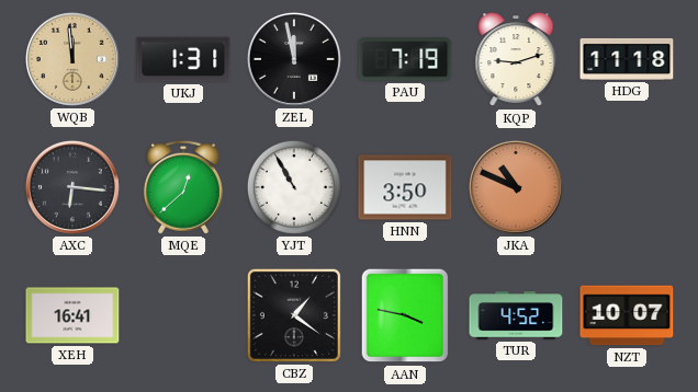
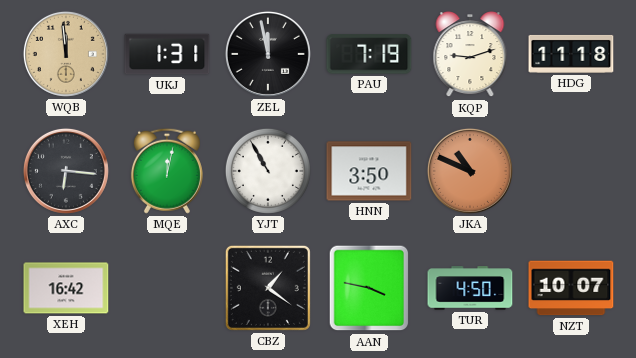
MQE: 12:38 -> 12:02 (167, 171)
XEH: 16:41 -> 16:42 (66, 288)
TUR: 4:52 -> 4:50 (470, 288)
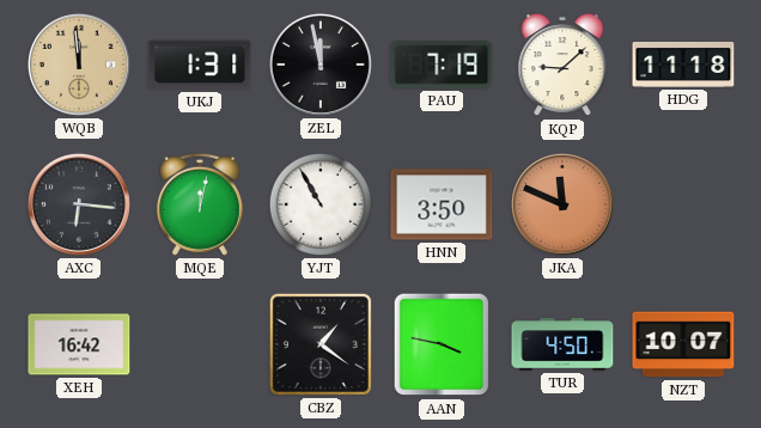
KQP: 9:12 -> 9:08 (562, 66)
JKA: 10:49 -> 11:49 (562, 204)
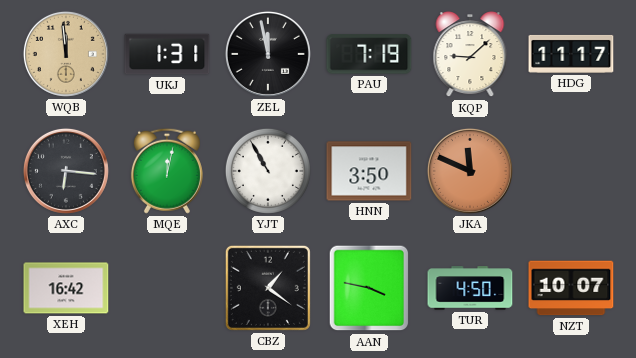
HDG: 11:18 -> 11:17 (571, 54)
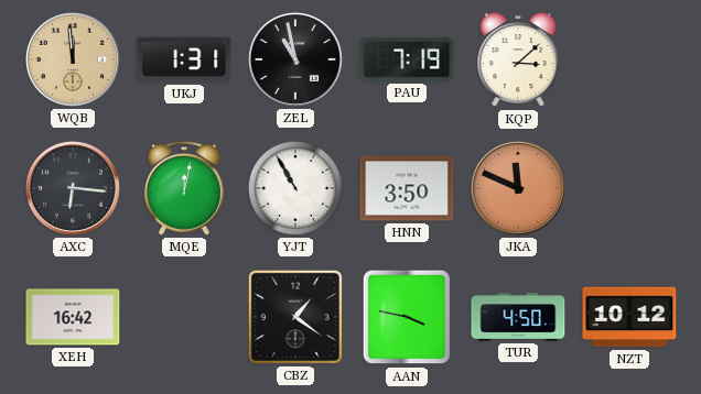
ZEL: 11:58 -> 10:58 (295, 59)
KQP: 9:08 -> 3:08 (518, 61)
HDG: 11:17 -> none (571, 54)
NZT: 10:07 -> 10:12 (629, 317)
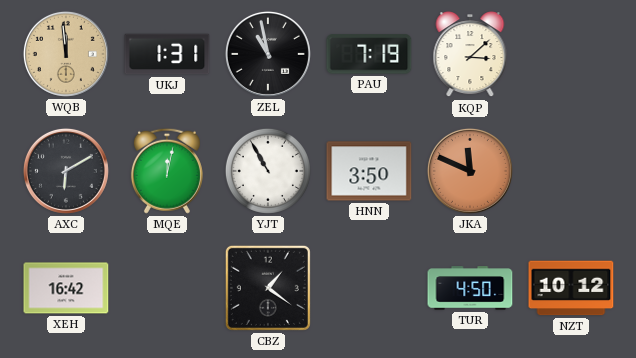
AXC: 6:16 -> 6:10 (66, 171)
AAN: 3:47 -> none (407, 317)
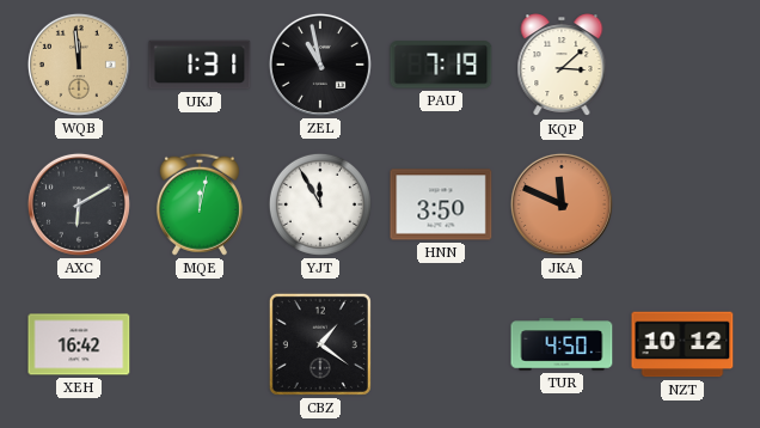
YJT: 10:55 -> 11:55 (320, 204)
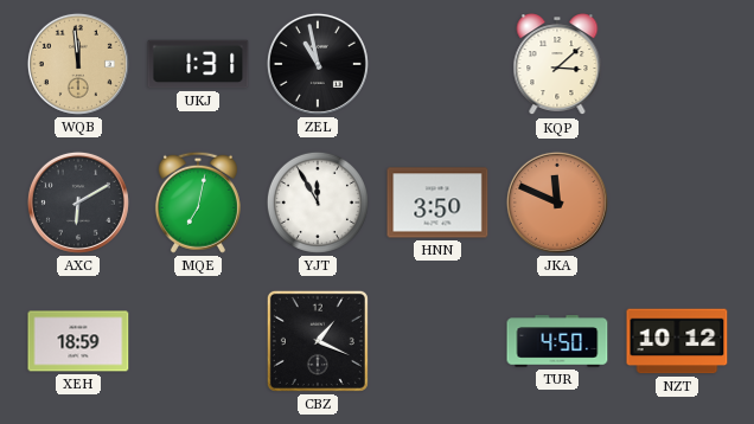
PAU: 7:19 -> none (441, 65)
MQE: 12:02 -> 7:02 (198, 203)
XEH: 16:42 -> 18:59 (78, 341)
CBZ: 1:21 -> 1:19 (318, 341)
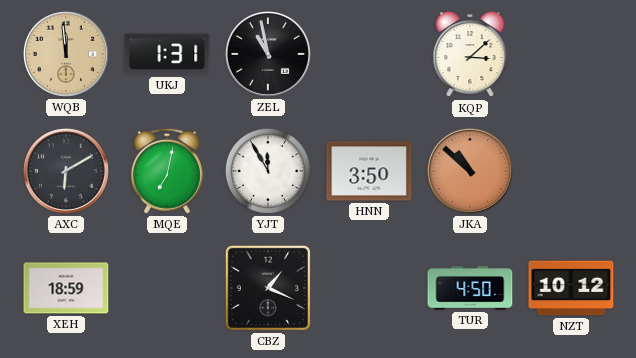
JKA: 11:49 -> 10:52 (470, 171)
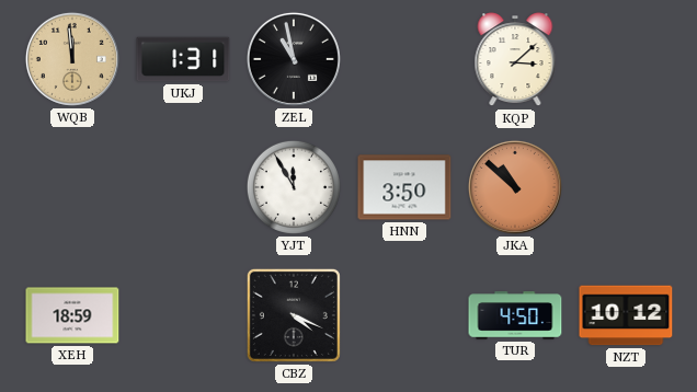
AXC: 6:10 -> none (66, 171)
MQE: 7:02 -> none (167, 171)
CBZ: 1:19 -> 4:19 (294, 315)
